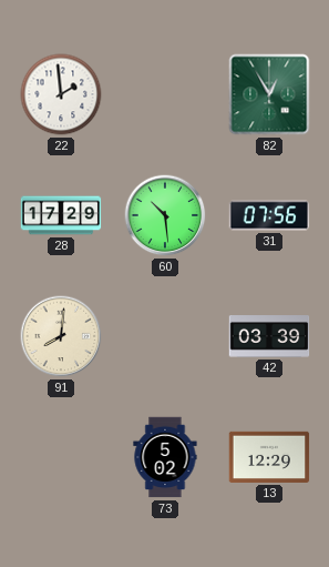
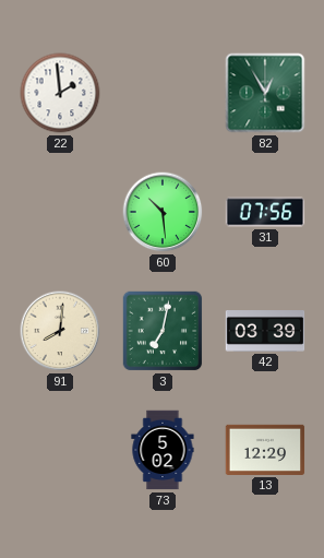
28: 17:29 -> none (61, 215)
3: none -> 7:02 (163, 331)
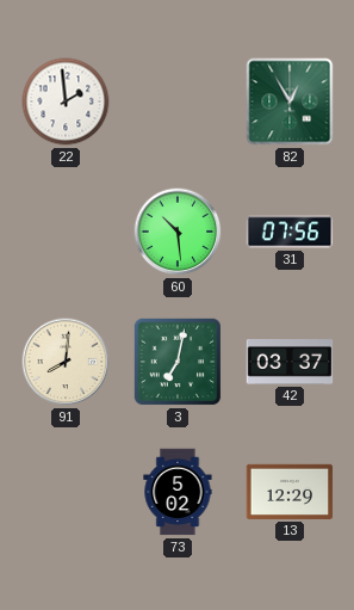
42: 03:39 -> 03:37 (290, 363)
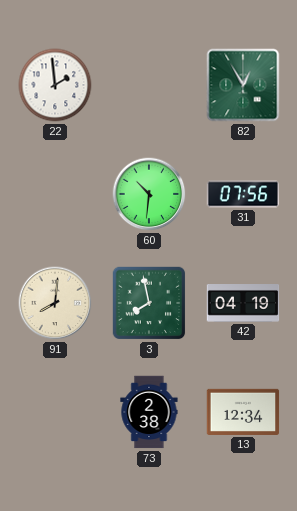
60: 10:29 -> 10:31 (149, 194)
3: 7:02 -> 7:58 (149, 303)
42: 03:37 -> 04:19 (243, 304)
73: 5:02 -> 2:38 (149, 412)
13: 12:29 -> 12:34 (243, 412)
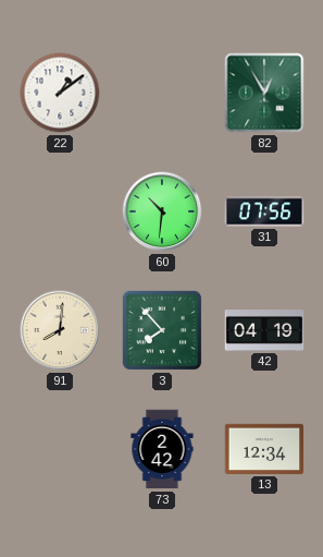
22: 1:59 -> 1:09 (60, 93)
3: 7:58 -> 7:53 (162, 330)
73: 2:38 -> 2:42 (162, 449)
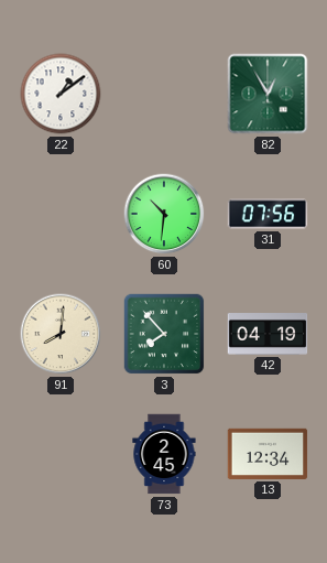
73: 2:42 -> 2:45 (164, 454)
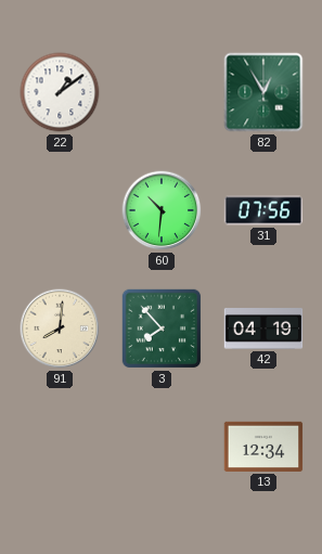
73: 2:45 -> none (164, 454)
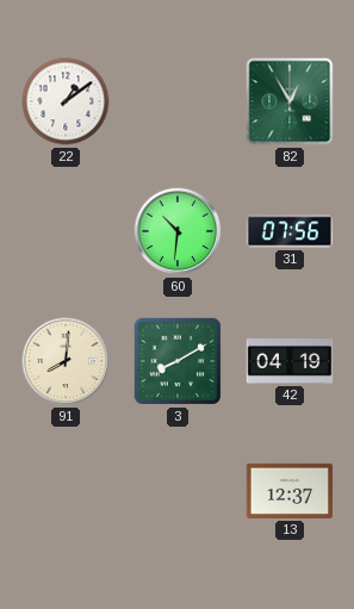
3: 7:53 -> 8:10 (178, 361)
13: 12:34 -> 12:37 (290, 491)
